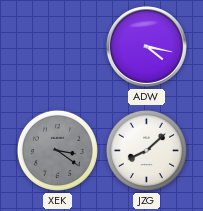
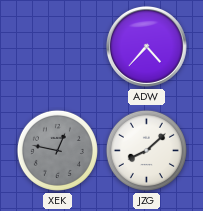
ADW: 4:17 -> 4:37 (146, 46)
XEK: 3:21 -> 12:47 (57, 150)
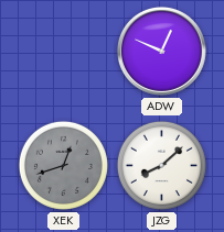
ADW: 4:37 -> 12:49 (161, 51)
XEK: 12:47 -> 12:42 (63, 165)
